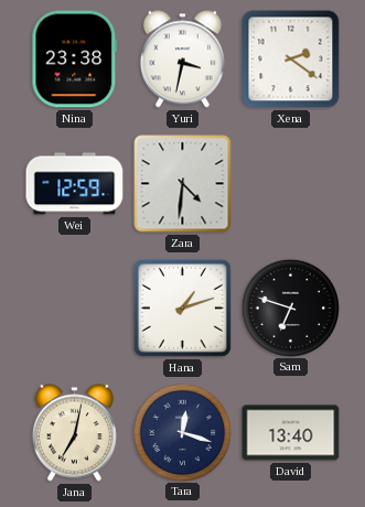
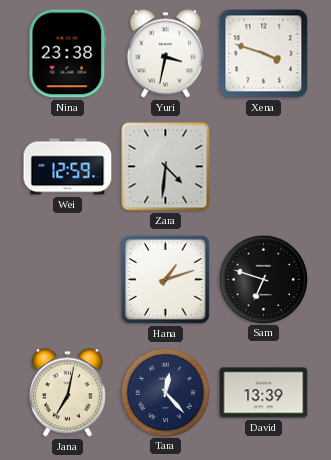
Xena: 2:21 -> 3:48 (264, 54)
Tara: 12:18 -> 12:23 (165, 392)
David: 13:40 -> 13:39 (264, 393)
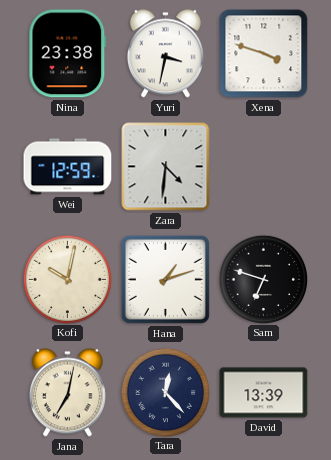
Kofi: none -> 10:02 (67, 279)
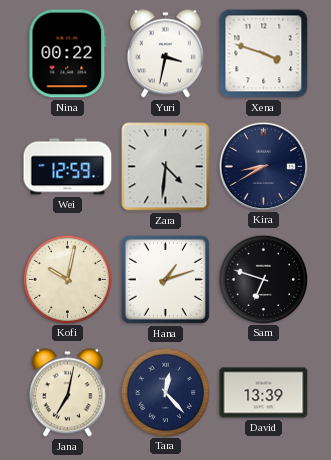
Nina: 23:38 -> 00:22 (68, 54)
Kira: none -> 8:40 (263, 166)
